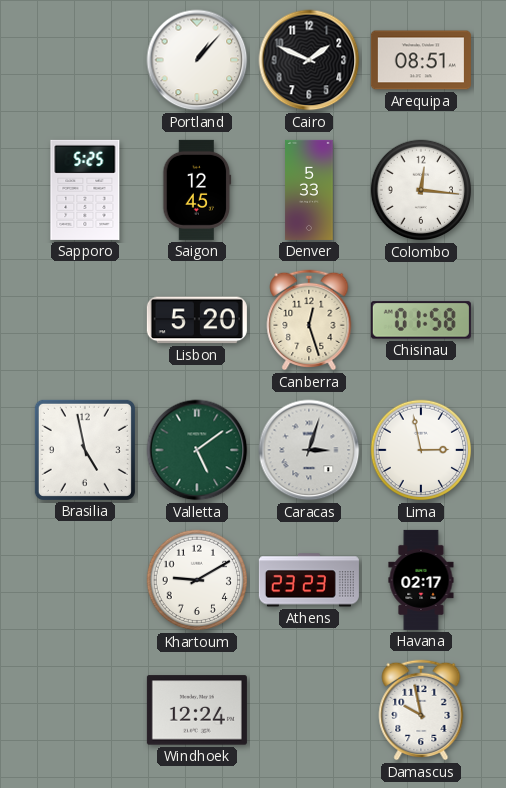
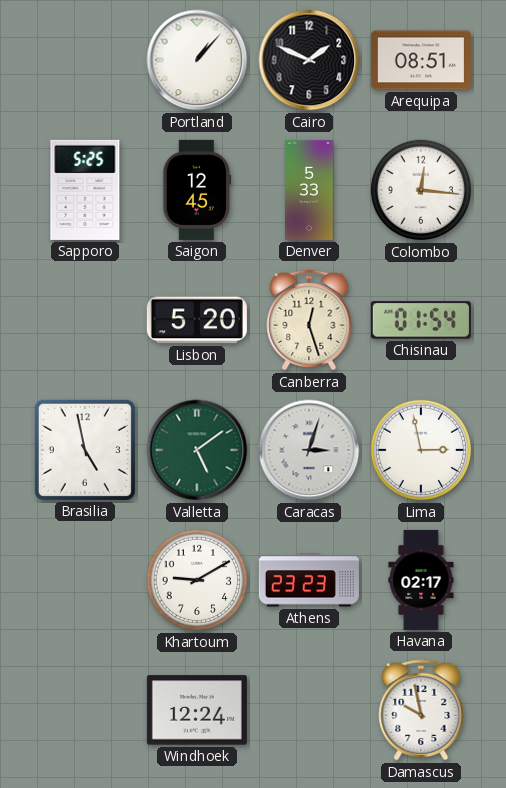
Chisinau: 01:58 -> 01:54 (421, 320)
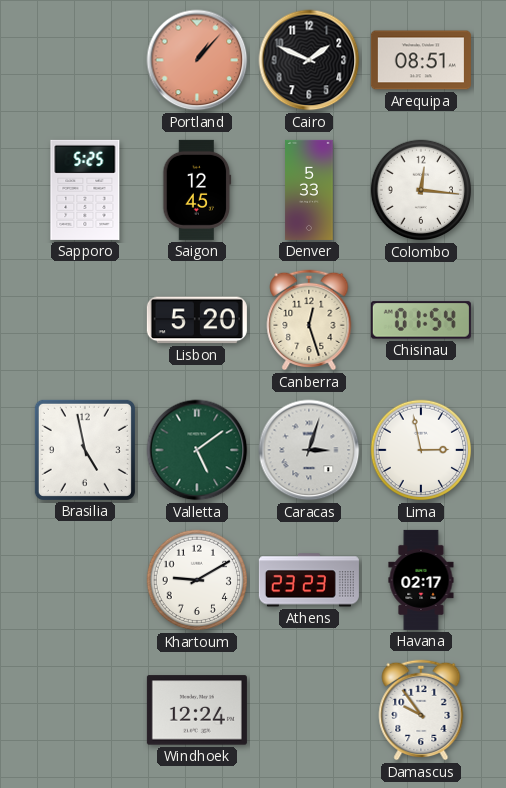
Portland dial: white -> salmon (197, 60)
Damascus: 9:58 -> 9:54 (421, 710)
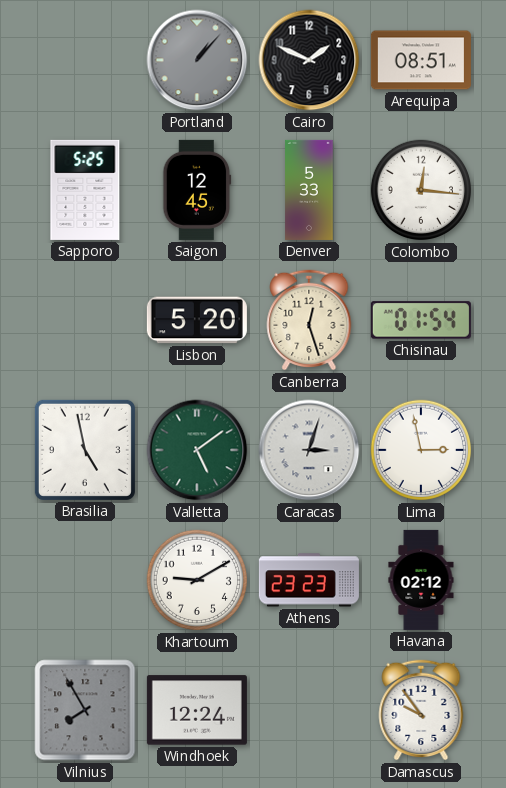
Portland dial: salmon -> grey (197, 60)
Havana: 02:17 -> 02:12 (421, 580)
Vilnius: none -> 7:55 (85, 710)
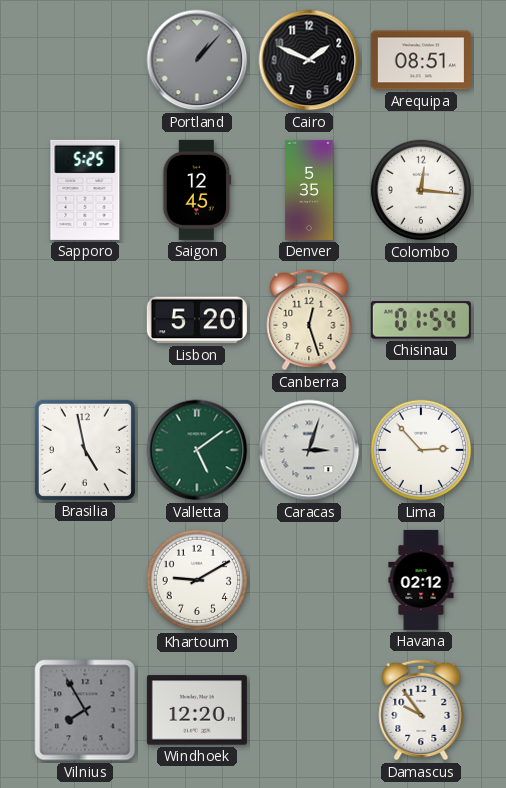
Denver: 5:33 -> 5:35 (309, 190)
Lima: 2:58 -> 2:53 (421, 450)
Athens: 23:23 -> none (309, 580)
Windhoek: 12:24 -> 12:20 (197, 710)
